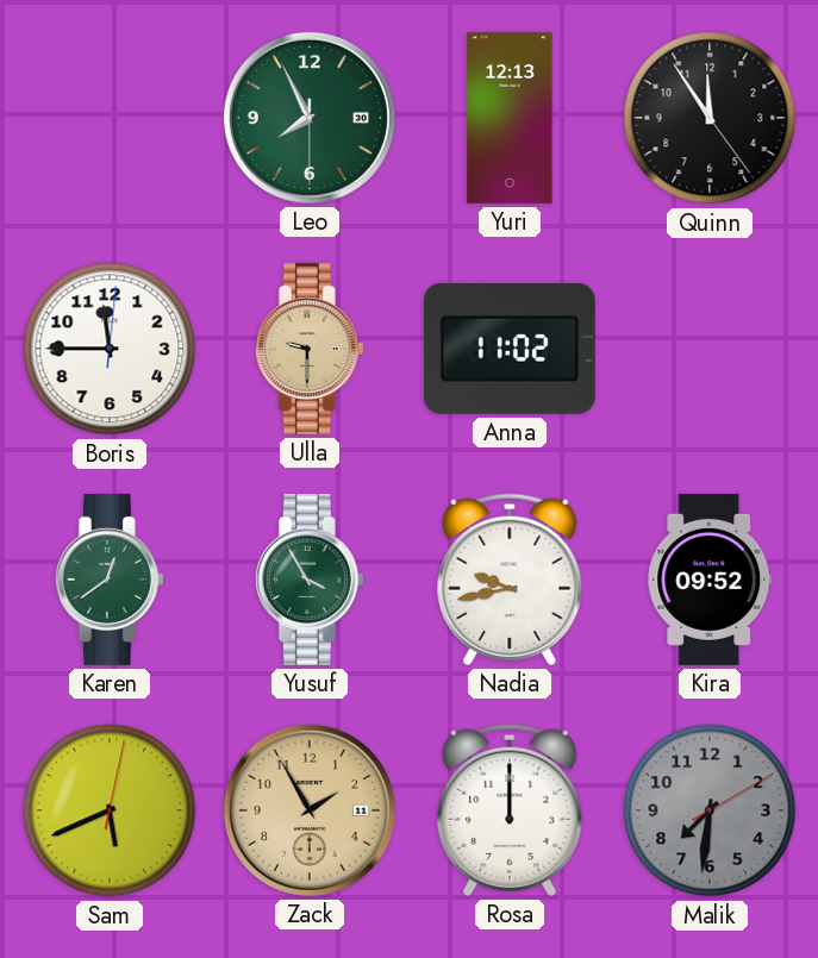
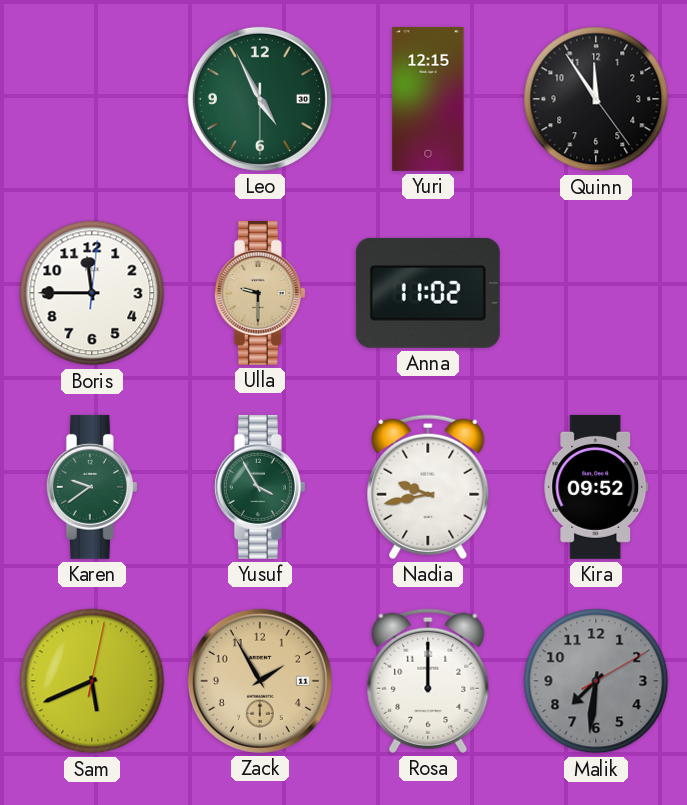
Leo: 7:55 -> 4:55 (260, 99)
Yuri: 12:13 -> 12:15 (428, 99)
Karen: 12:39 -> 9:39 (92, 487)
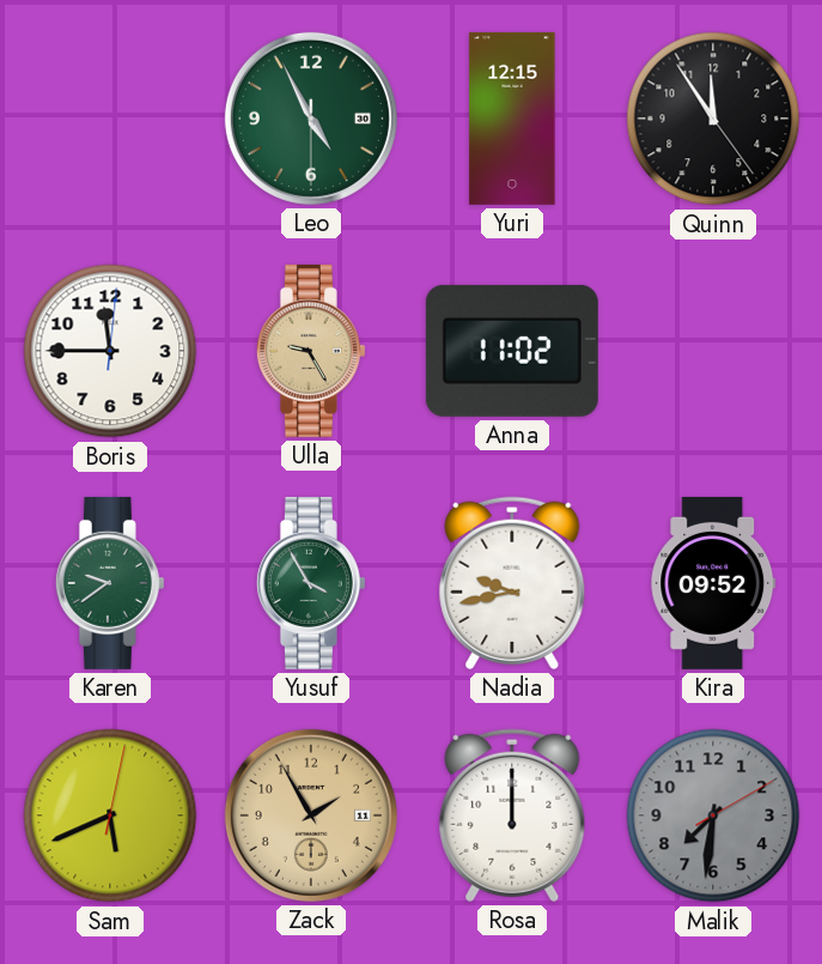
Ulla: 9:30 -> 9:25 (311, 351)
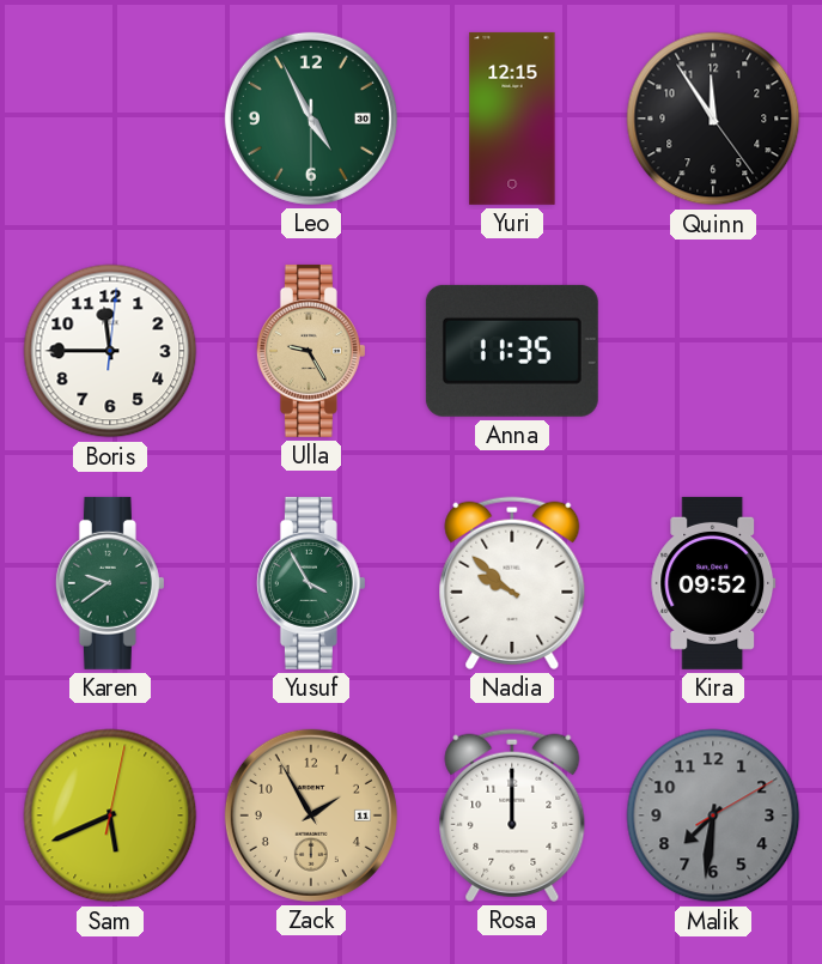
Anna: 11:02 -> 11:35 (512, 351)
Nadia: 9:43 -> 9:52 (512, 583)
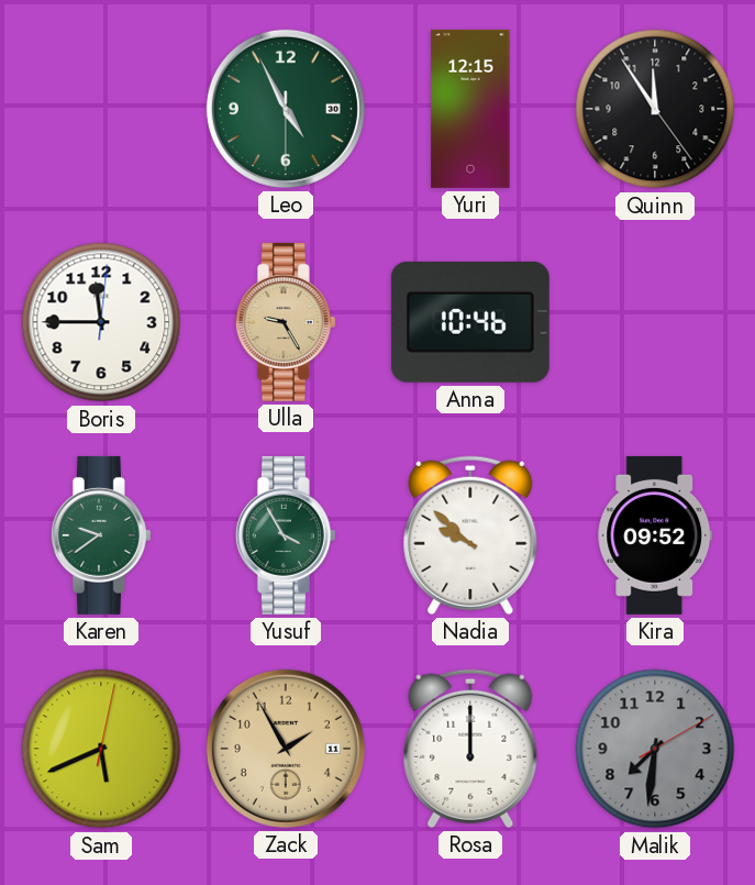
Anna: 11:35 -> 10:46 (470, 322)
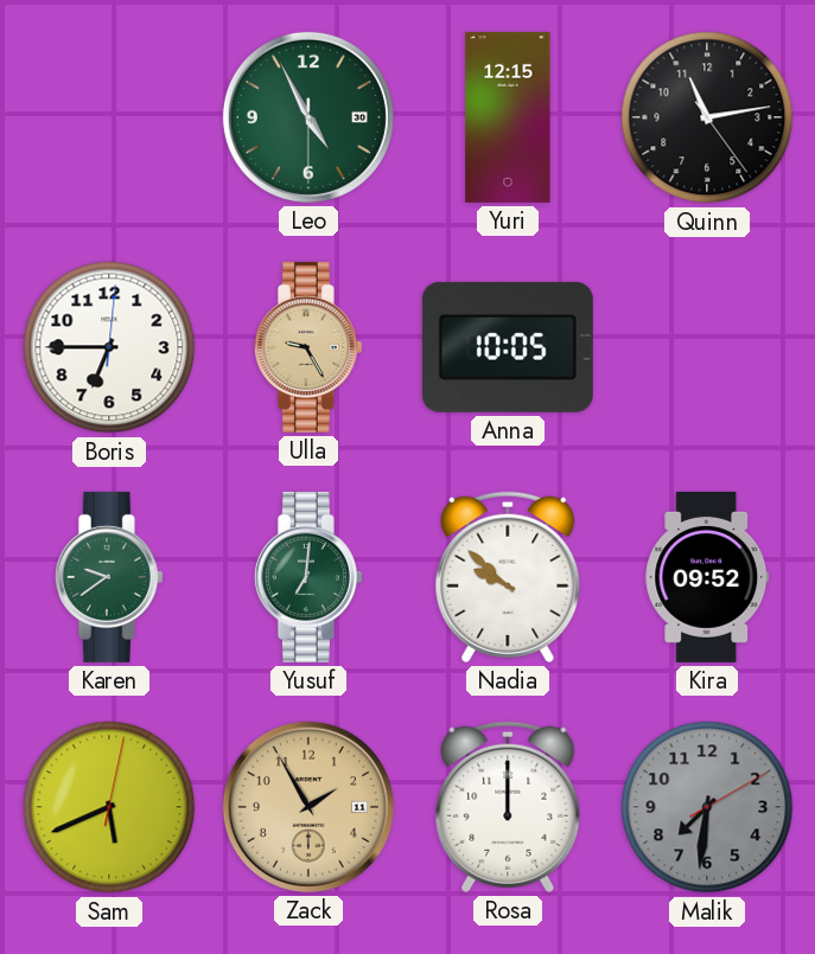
Quinn: 11:54 -> 11:13 (707, 117)
Boris: 11:45 -> 6:45 (109, 347)
Anna: 10:46 -> 10:05 (508, 347)
Yusuf: 3:55 -> 7:01 (308, 577)
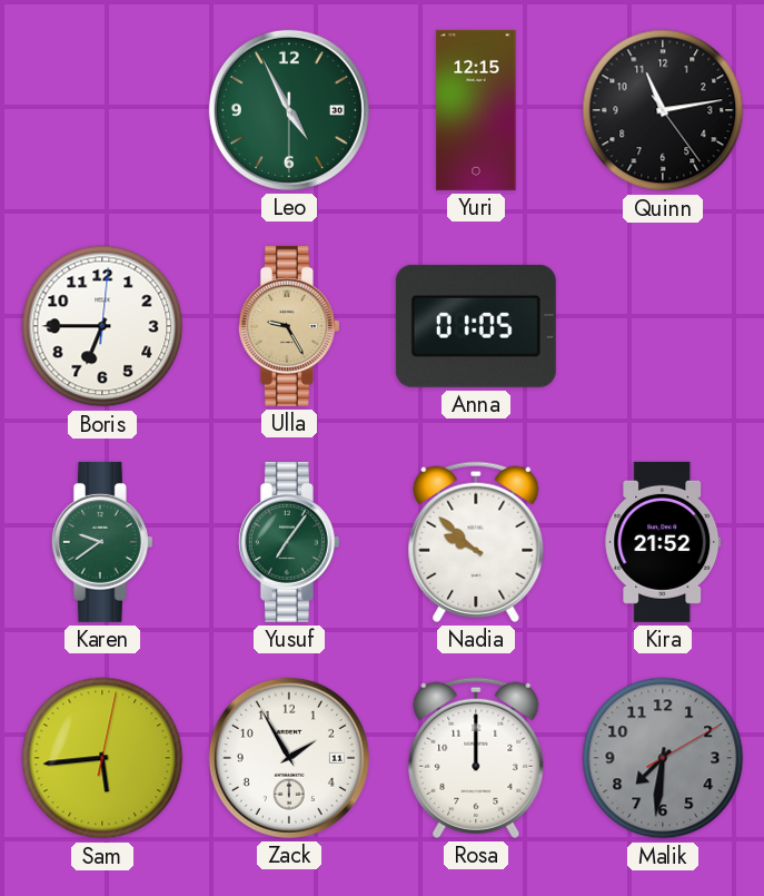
Anna: 10:05 -> 01:05 (476, 326)
Yusuf: 7:01 -> 7:06 (289, 542)
Kira: 09:52 -> 21:52 (663, 542)
Sam: 5:41 -> 5:44 (102, 758)
Zack dial: champagne -> white (289, 758)
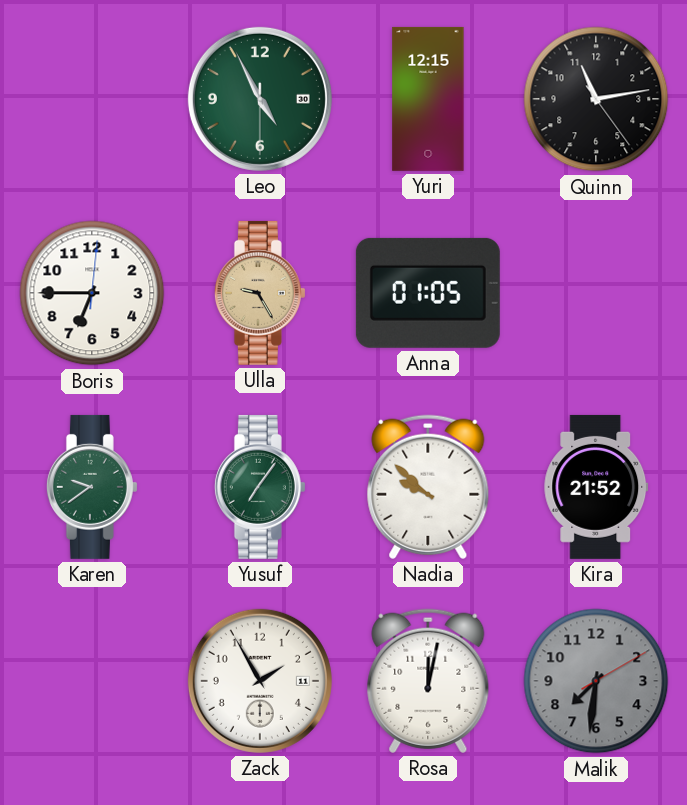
Sam: 5:44 -> none (102, 758)
Rosa: 12:00 -> 12:02 (428, 681)
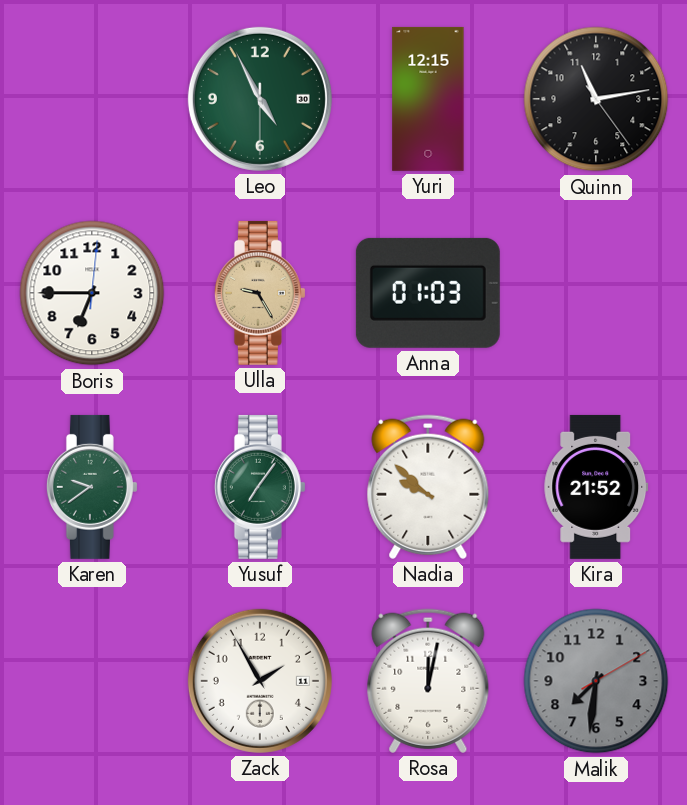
Anna: 01:05 -> 01:03 (428, 293)
